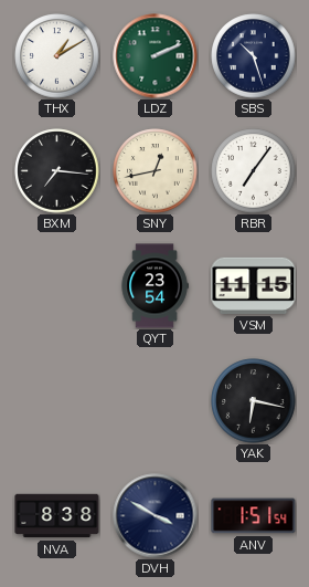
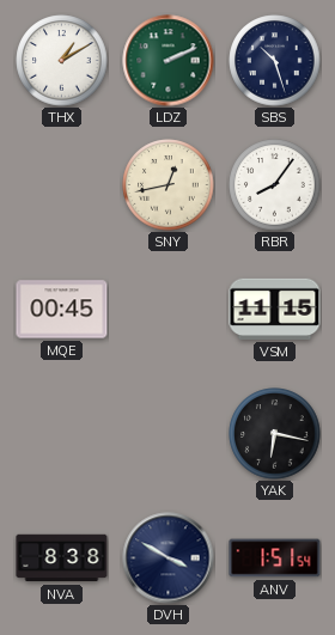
BXM: 7:16 -> none (57, 171)
RBR: 7:06 -> 8:06 (275, 185)
MQE: none -> 00:45 (62, 310)
QYT: 23:54 -> none (154, 286)
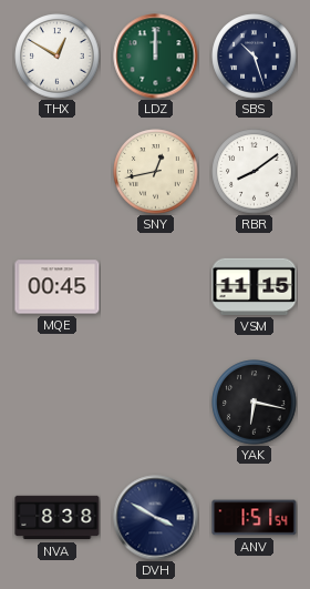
THX: 1:10 -> 12:50 (58, 57)
LDZ: 2:11 -> 12:00 (156, 57)
RBR: 8:06 -> 8:09 (255, 172)
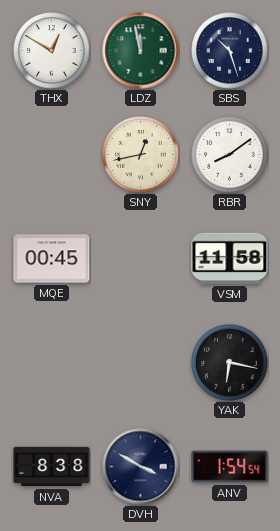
LDZ: 12:00 -> 11:58 (141, 51)
VSM: 11:15 -> 11:58 (230, 258)
ANV: 1:51 -> 1:54 (230, 467)
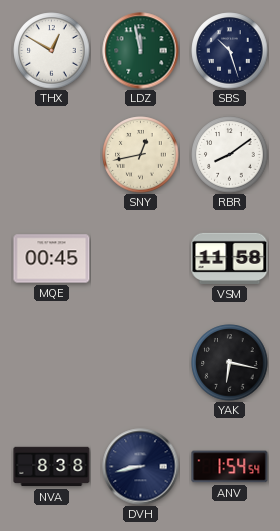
DVH: 3:50 -> 8:43 (141, 467)
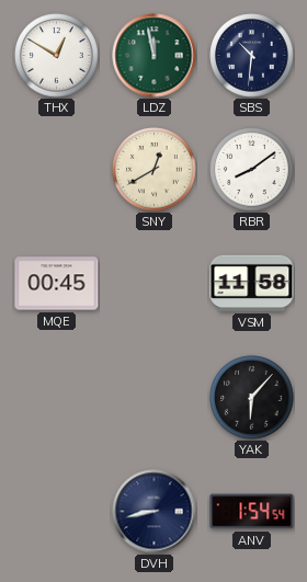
SBS: 10:27 -> 10:31 (252, 56)
SNY: 12:43 -> 12:40 (155, 170)
YAK: 6:17 -> 6:07 (252, 398)
NVA: 8:38 -> none (52, 467)
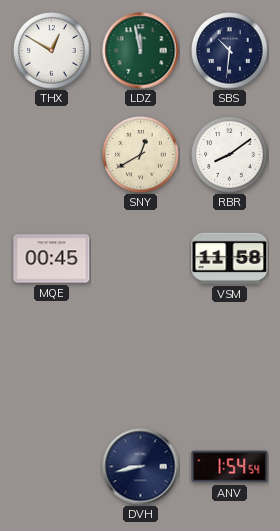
YAK: 6:07 -> none (252, 398)
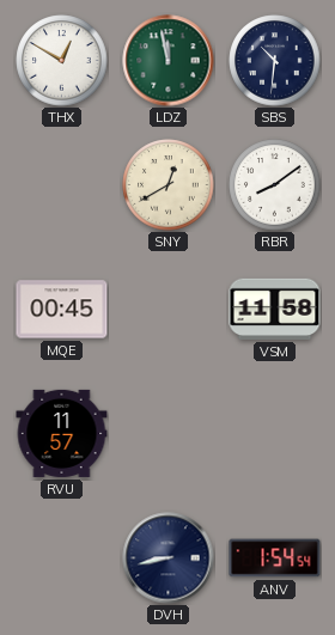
RVU: none -> 11:57 (62, 433)
